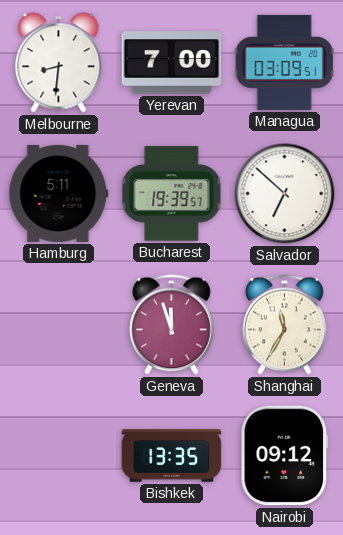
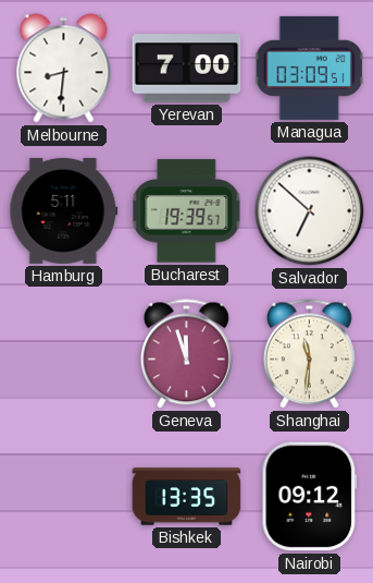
Shanghai: 11:35 -> 11:31 (309, 354)
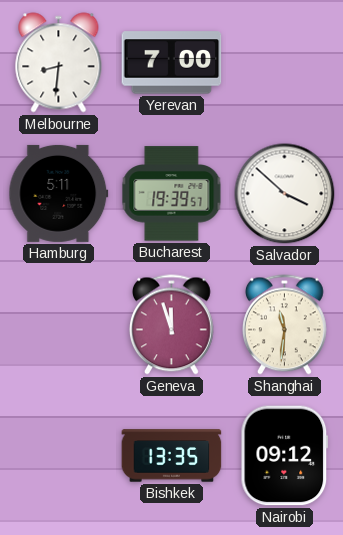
Managua: 03:09 -> none (310, 68)
Salvador: 6:52 -> 3:52 (285, 194)
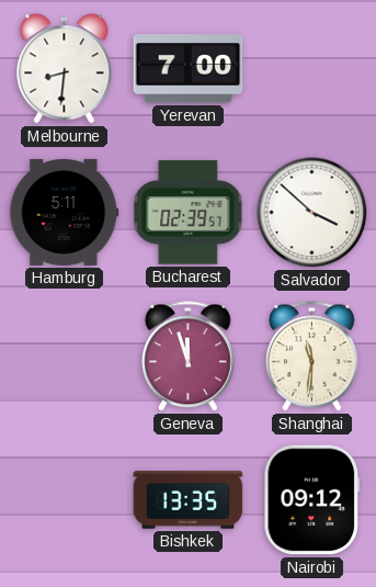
Bucharest: 19:39 -> 02:39 (189, 213)
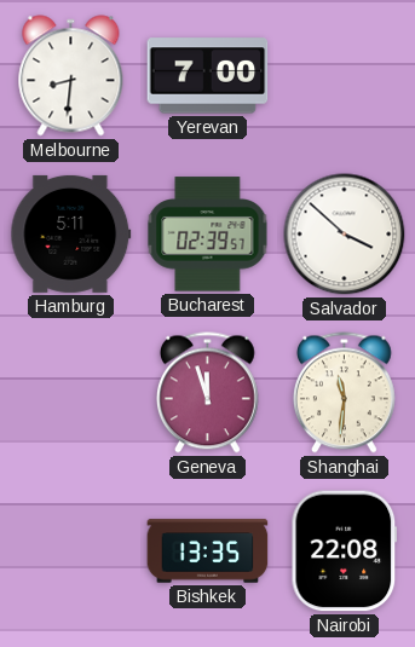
Nairobi: 09:12 -> 22:08 (345, 551)
